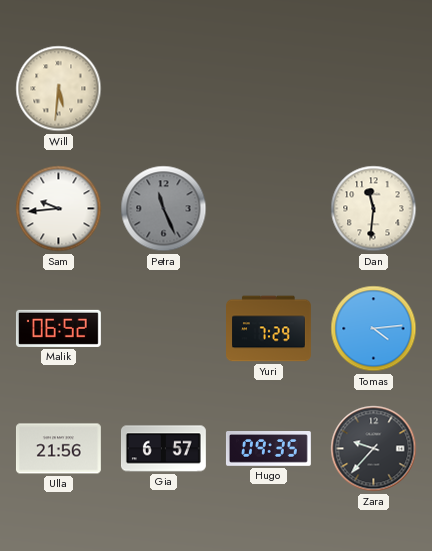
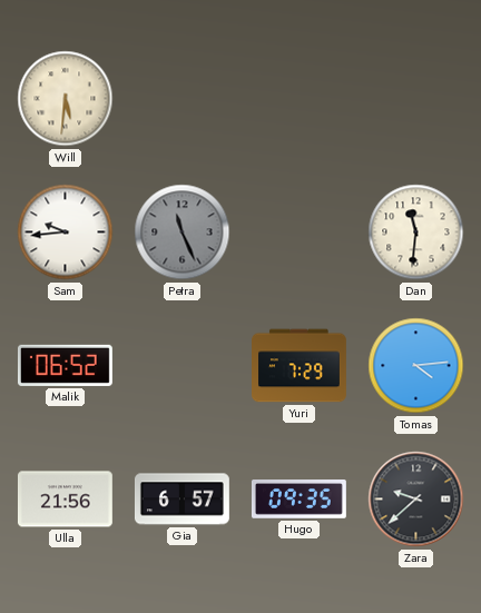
Zara: 9:37 -> 9:38 (416, 500)
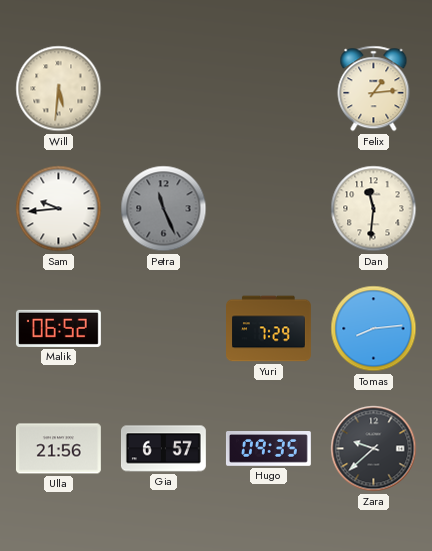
Felix: none -> 1:14 (374, 89)
Tomas: 4:14 -> 8:14 (374, 329)
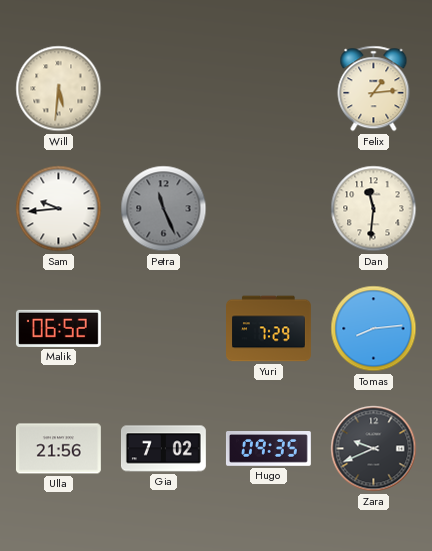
Gia: 6:57 -> 7:02 (163, 449)
Zara: 9:38 -> 9:41 (374, 449)
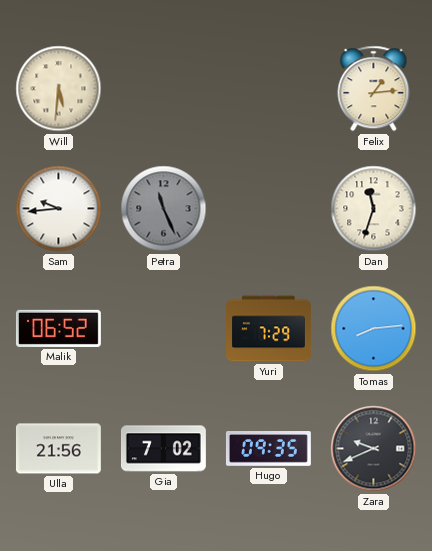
Dan: 11:31 -> 11:33 (374, 209)
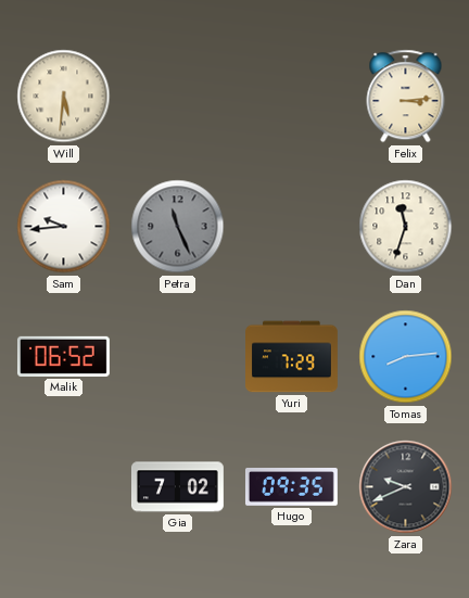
Felix: 1:14 -> 3:14 (406, 97)
Ulla: 21:56 -> none (58, 449)
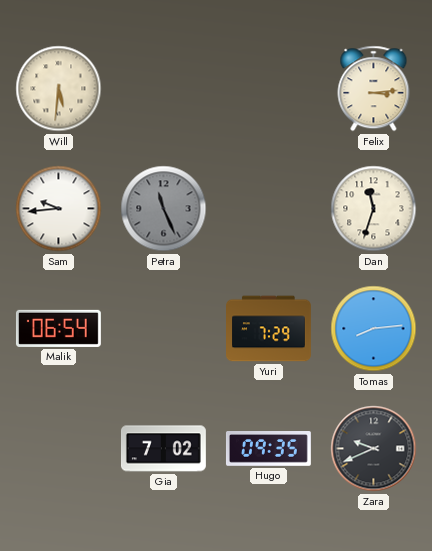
Malik: 06:52 -> 06:54 (58, 328)
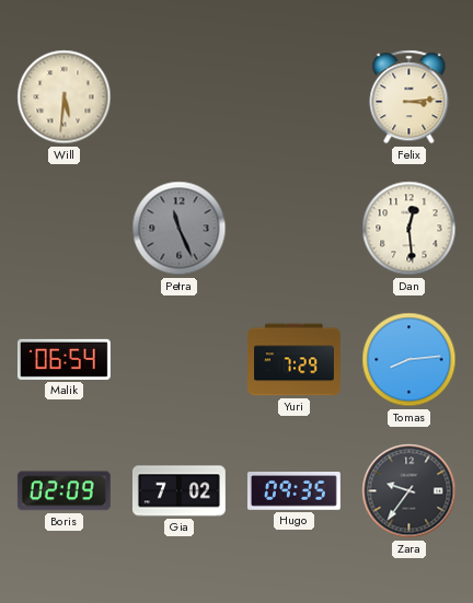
Sam: 9:44 -> none (59, 209)
Dan: 11:33 -> 12:29 (409, 229)
Boris: none -> 02:09 (64, 491)
Zara: 9:41 -> 9:36 (409, 491)
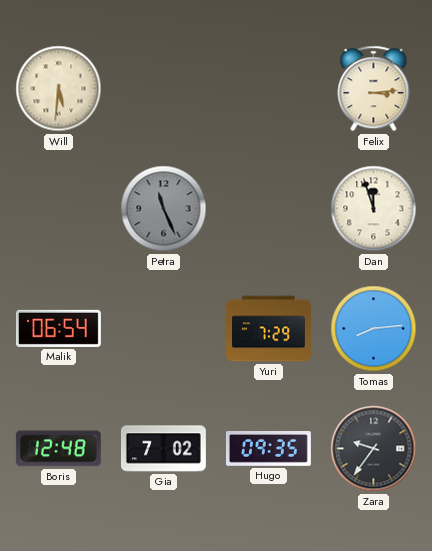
Dan: 12:29 -> 11:57 (374, 209)
Boris: 02:09 -> 12:48 (58, 449)
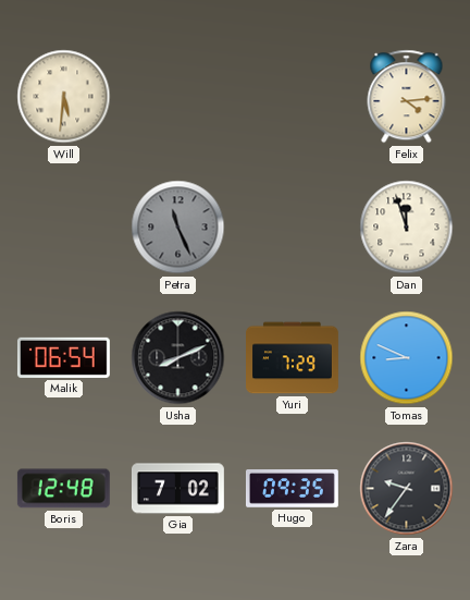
Felix: 3:14 -> 4:14 (407, 97)
Usha: none -> 8:11 (178, 358)
Tomas: 8:14 -> 8:49 (407, 358)
